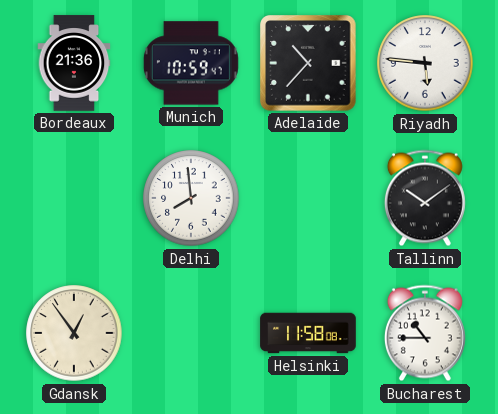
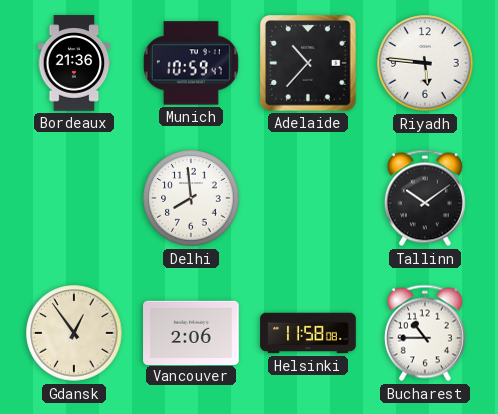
Vancouver: none -> 2:06 (191, 332)
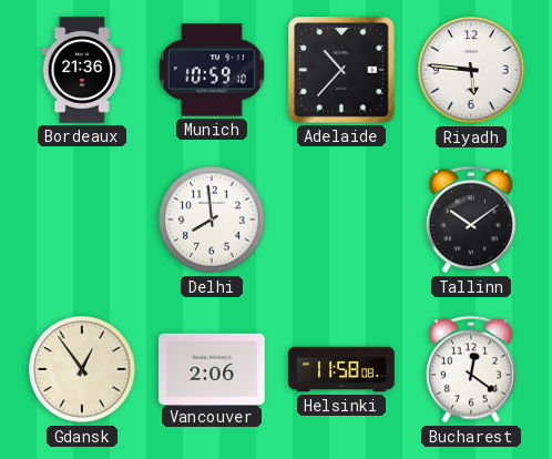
Munich: 10:59:47 -> 10:59:10 (212, 70)
Bucharest: 10:45 -> 12:21 (471, 369)
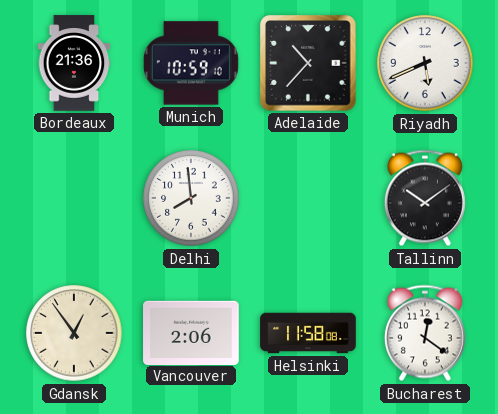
Riyadh: 5:46 -> 5:41 (425, 63)
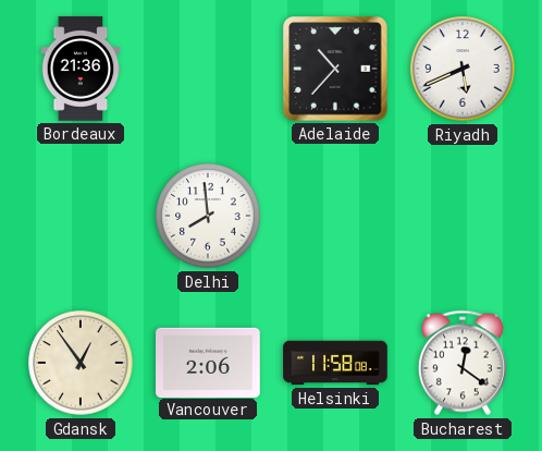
Munich: 10:59 -> none (191, 63)
Tallinn: 10:09 -> none (425, 198)
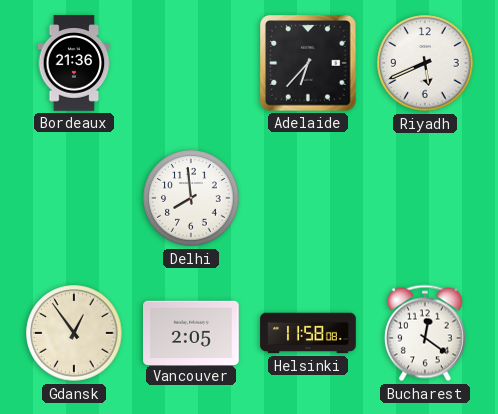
Adelaide: 10:37 -> 6:37 (308, 63)
Vancouver: 2:06 -> 2:05 (191, 332)
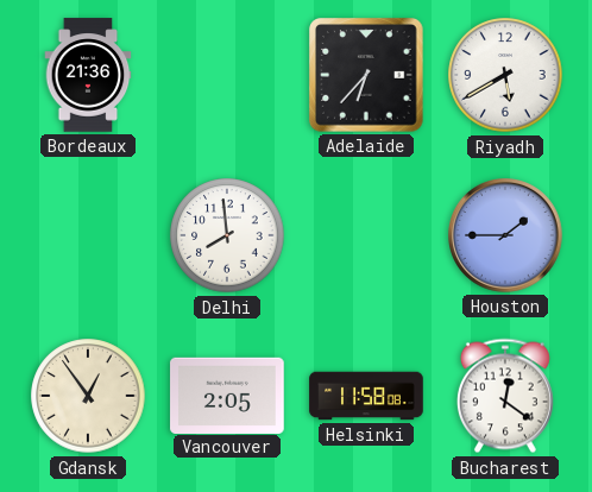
Riyadh: 5:41 -> 5:40 (505, 75)
Houston: none -> 1:45 (506, 236)
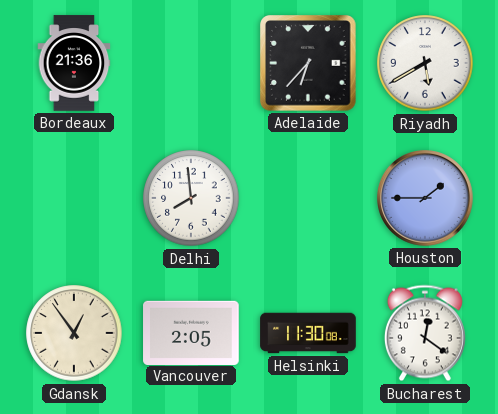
Helsinki: 11:58 -> 11:30 (308, 333)
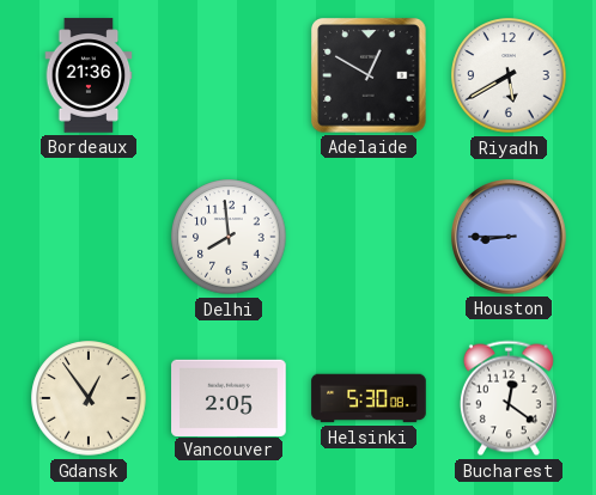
Adelaide: 6:37 -> 12:50 (369, 75)
Houston: 1:45 -> 8:45 (510, 238)
Helsinki: 11:30 -> 5:30 (369, 398)
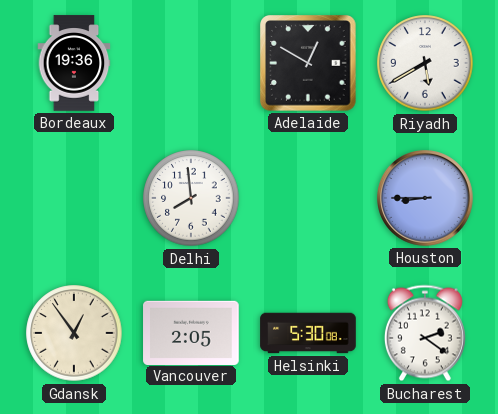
Bordeaux: 21:36 -> 19:36 (74, 63)
Bucharest: 12:21 -> 2:21 (425, 333)
